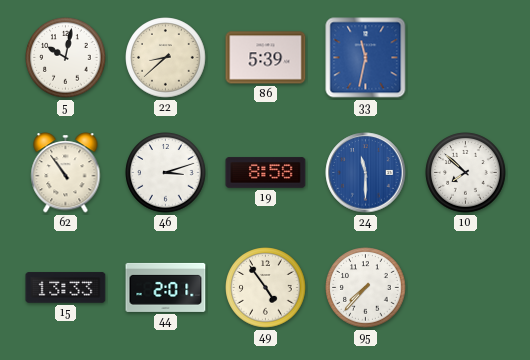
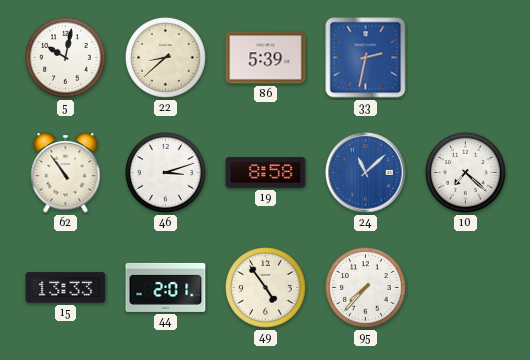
33: 11:32 -> 2:32 (366, 58)
24: 11:30 -> 11:08 (366, 173)
10: 7:52 -> 7:22 (466, 173)
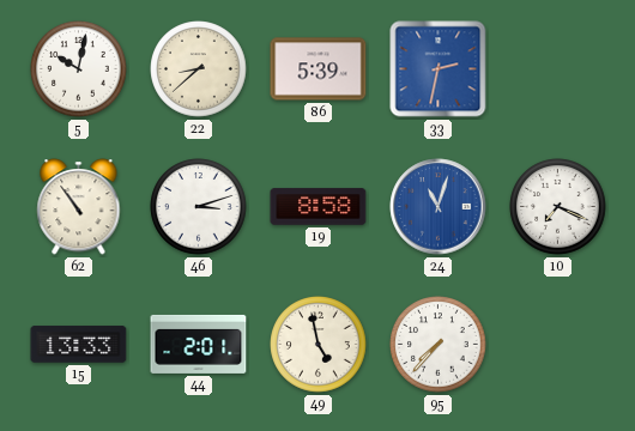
24: 11:08 -> 11:03 (439, 207)
10: 7:22 -> 7:19 (558, 207)
49: 4:54 -> 4:58 (319, 345)
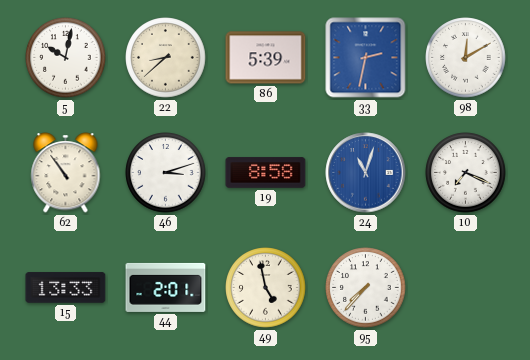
98: none -> 12:10 (466, 58)
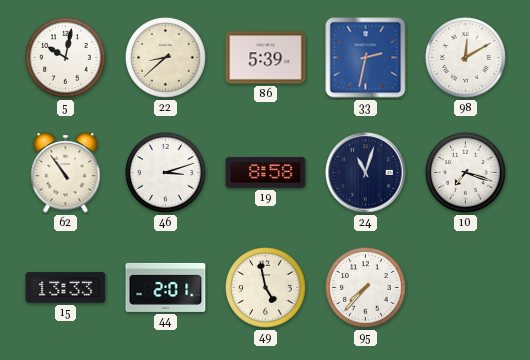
24 dial: blue -> navy (366, 173)
10: 7:19 -> 7:18 (466, 173)
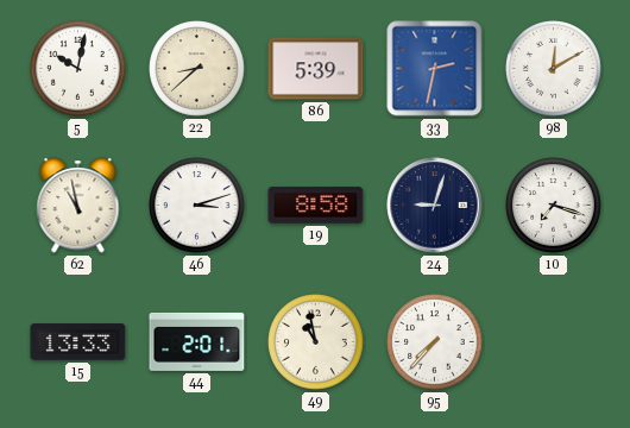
62: 10:54 -> 10:58 (78, 206)
24: 11:03 -> 9:03 (435, 206)
49: 4:58 -> 10:58 (316, 342)
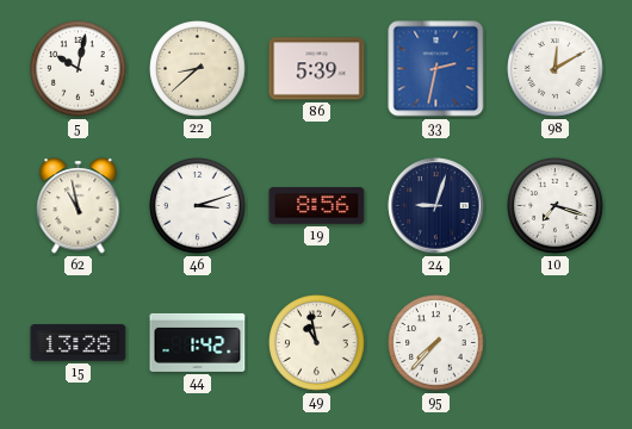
19: 8:58 -> 8:56 (317, 206)
15: 13:33 -> 13:28 (79, 343)
44: 2:01 -> 1:42 (198, 342)
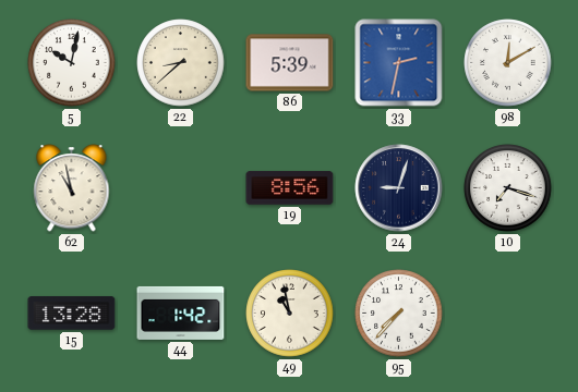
46: 3:12 -> none (198, 206)
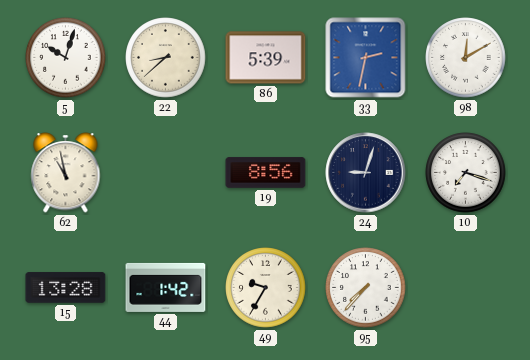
5: 10:02 -> 10:03 (66, 58)
49: 10:58 -> 9:35 (266, 288)
